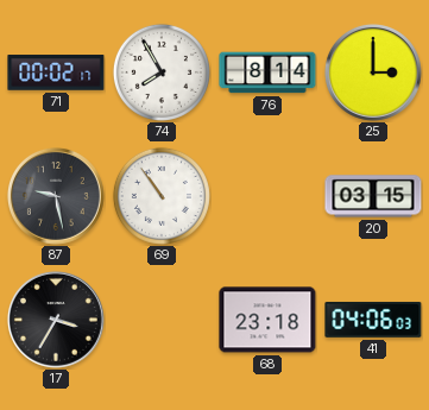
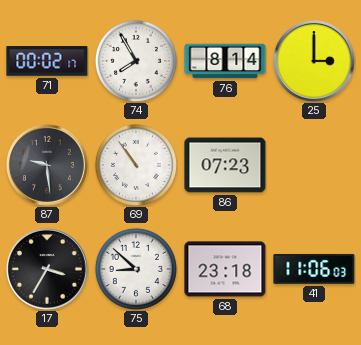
87: 9:28 -> 9:29 (47, 165)
86: none -> 07:23 (225, 165)
20: 03:15 -> none (373, 196)
75: none -> 8:52 (136, 269)
41: 04:06 -> 11:06 (314, 269)
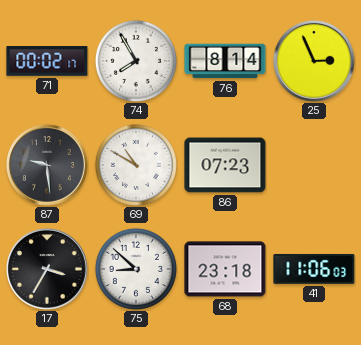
25: 3:00 -> 2:56 (314, 61)
69: 10:54 -> 10:50 (136, 165)
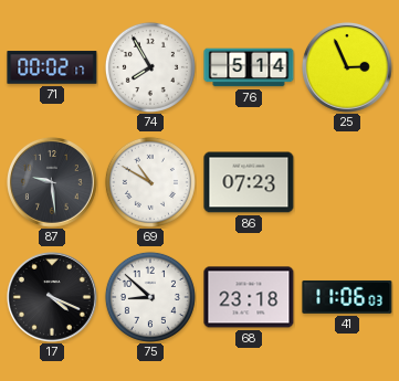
76: 8:14 -> 5:14 (249, 67)
17: 3:35 -> 4:19 (52, 297)
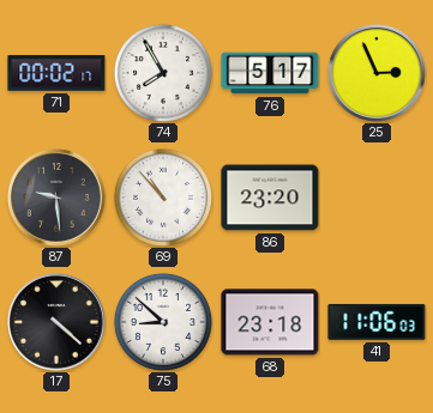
76: 5:14 -> 5:17 (270, 73)
69: 10:50 -> 10:53 (163, 198)
86: 07:23 -> 23:20 (270, 198)
17: 4:19 -> 4:22 (56, 322)
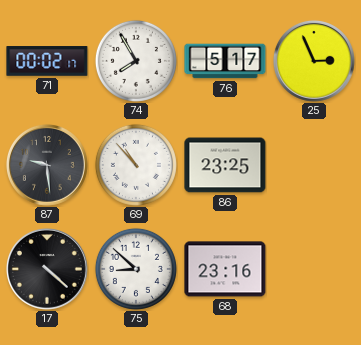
86: 23:20 -> 23:25 (225, 165)
68: 23:18 -> 23:16 (225, 269)
41: 11:06 -> none (377, 322)
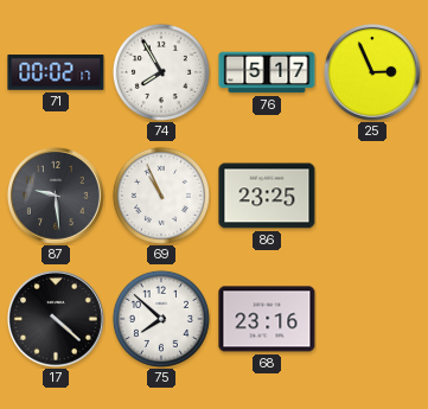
69: 10:53 -> 10:56 (161, 196)
75: 8:52 -> 7:52 (161, 319)
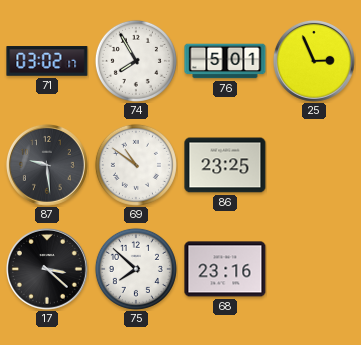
71: 00:02 -> 03:02 (47, 61)
76: 5:17 -> 5:01 (225, 61)
69: 10:56 -> 10:51 (136, 165)
17: 4:22 -> 3:22 (47, 269)
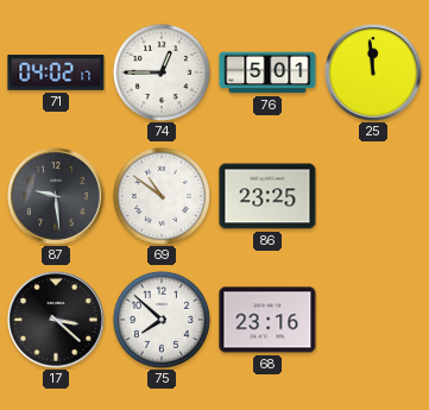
71: 03:02 -> 04:02 (56, 72)
74: 7:55 -> 12:45 (162, 72)
25: 2:56 -> 11:59 (373, 72)
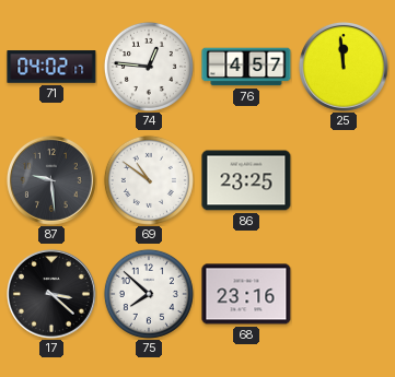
74: 12:45 -> 12:46 (149, 67)
76: 5:01 -> 4:57 (246, 67)
